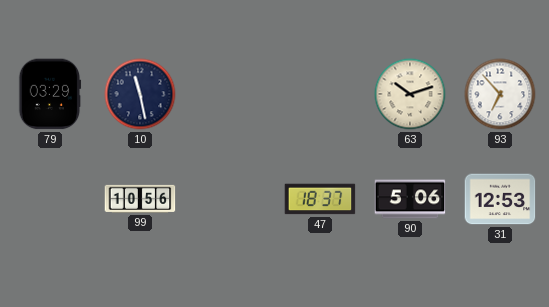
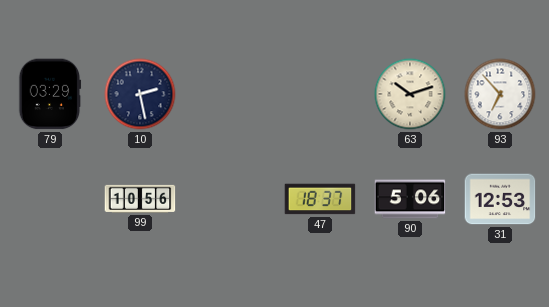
10: 11:28 -> 2:28 (140, 94)
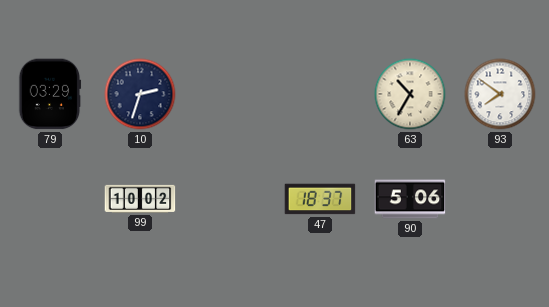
10: 2:28 -> 2:33 (140, 94)
63: 10:12 -> 10:35 (410, 94)
93: 6:53 -> 7:51 (500, 94)
99: 10:56 -> 10:02 (140, 199)
31: 12:53 -> none (500, 199)
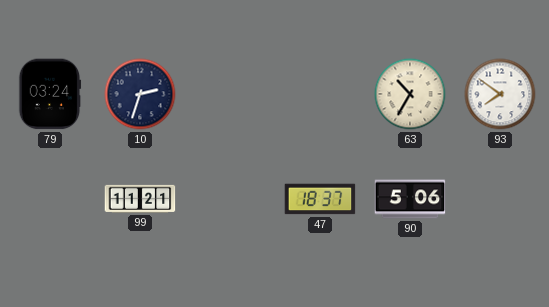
79: 03:29 -> 03:24 (50, 94)
99: 10:02 -> 11:21 (140, 199)
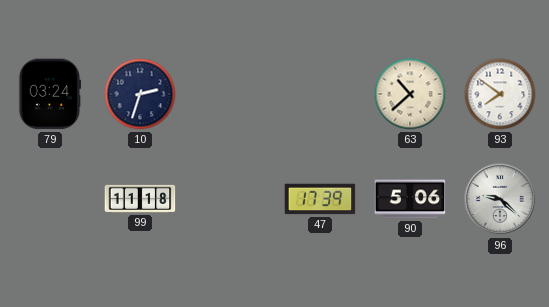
63: 10:35 -> 10:38 (410, 94)
99: 11:21 -> 11:18 (140, 199)
47: 18:37 -> 17:39 (320, 199)
96: none -> 9:22 (500, 199)
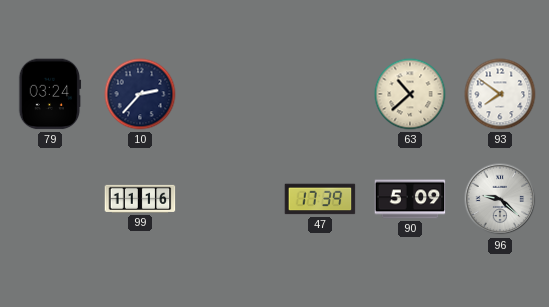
10: 2:33 -> 2:37 (140, 94)
99: 11:18 -> 11:16 (140, 199)
90: 5:06 -> 5:09 (410, 199)
